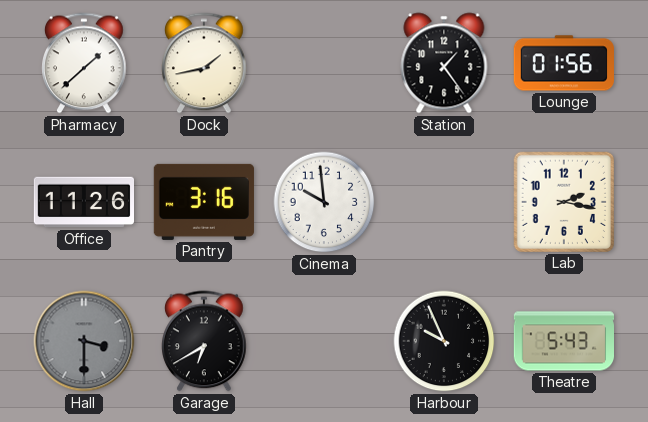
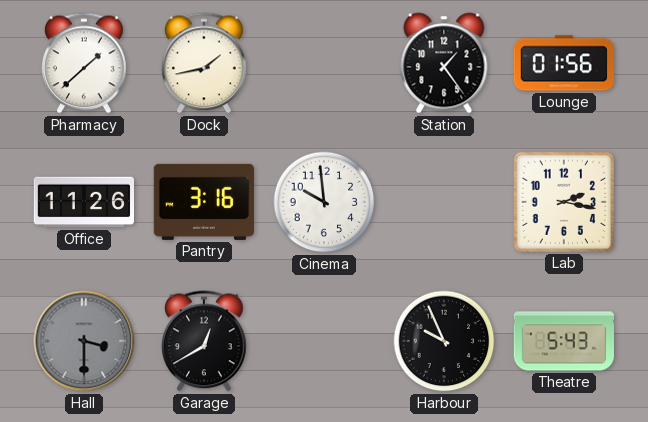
Garage: 6:40 -> 12:40 (205, 341)
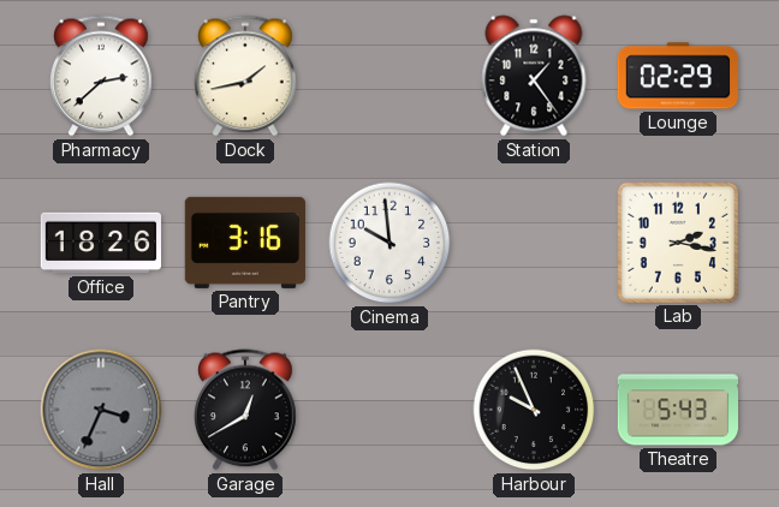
Pharmacy: 1:38 -> 2:38 (102, 76)
Lounge: 01:56 -> 02:29 (677, 76)
Office: 11:26 -> 18:26 (100, 243)
Hall: 3:30 -> 3:34 (101, 410)
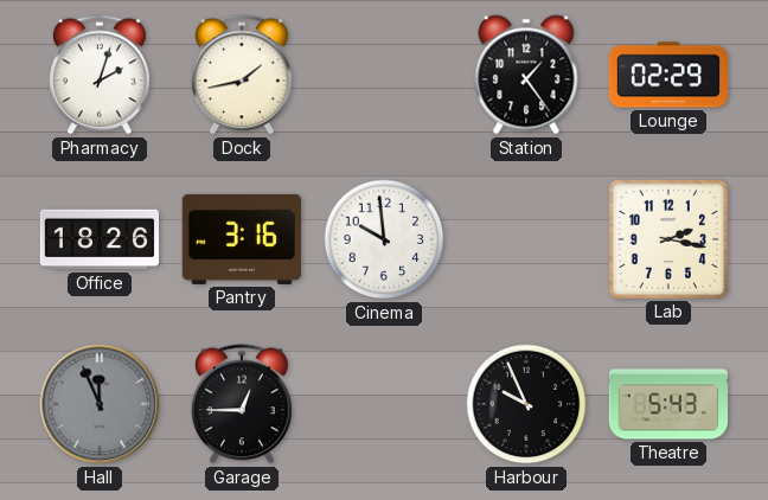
Pharmacy: 2:38 -> 2:03 (101, 75)
Hall: 3:34 -> 11:56 (100, 404)
Garage: 12:40 -> 12:45 (243, 404)
